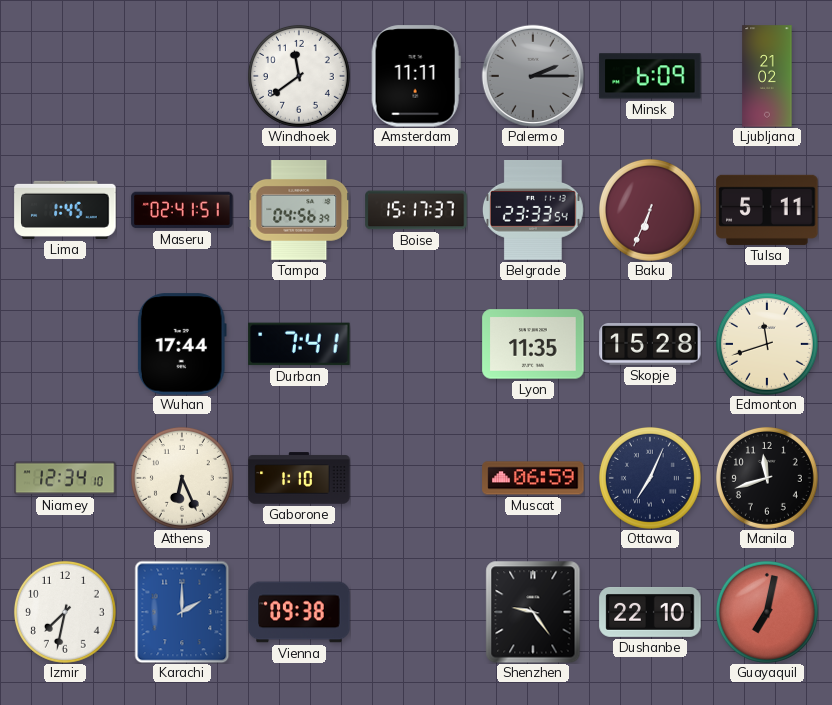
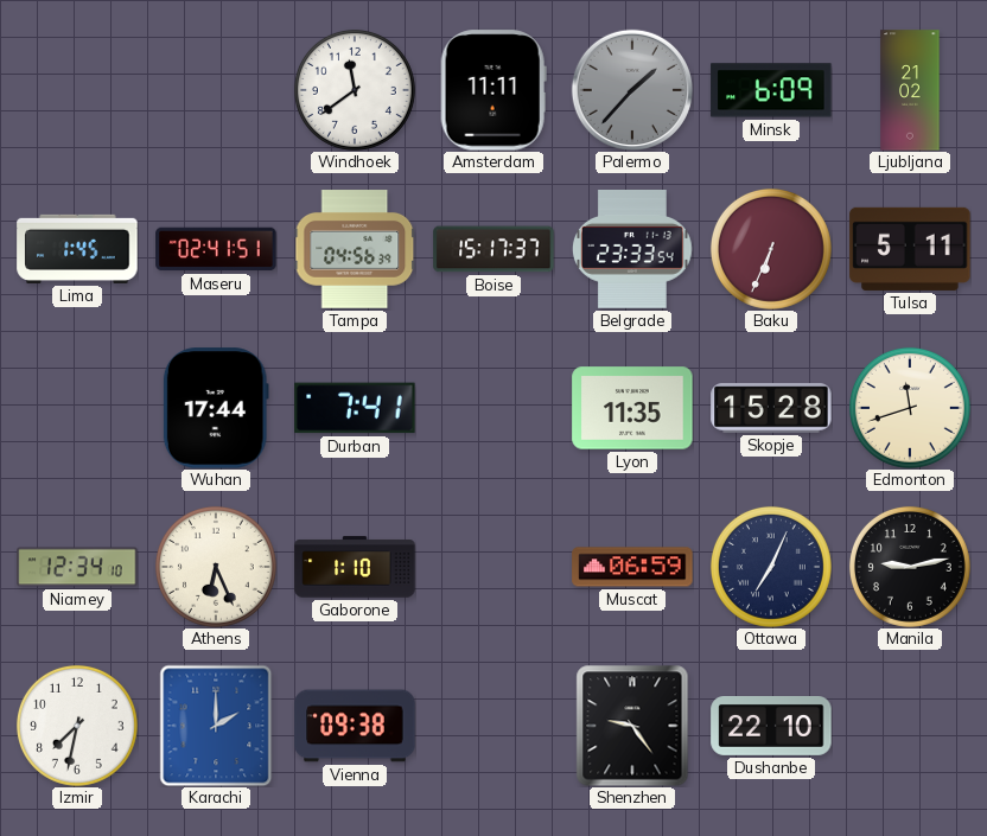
Palermo: 2:15 -> 1:37 (632, 90)
Manila: 11:42 -> 9:13 (910, 567)
Guayaquil: 7:02 -> none (767, 612)
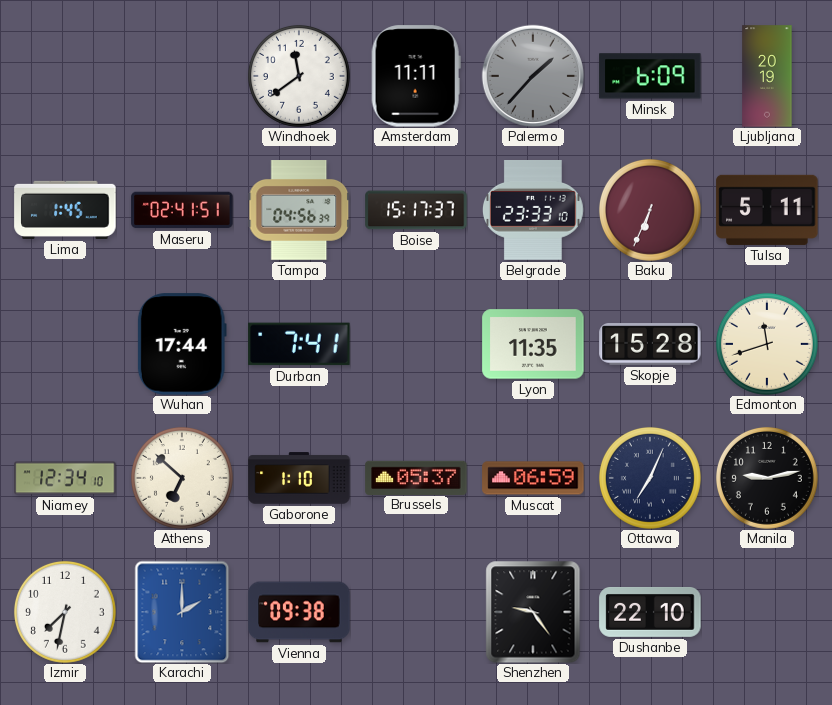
Ljubljana: 21:02 -> 20:19 (767, 76)
Belgrade: 23:33:54 -> 23:33:10 (533, 210)
Athens: 6:26 -> 6:52 (182, 478)
Brussels: none -> 05:37 (416, 477)
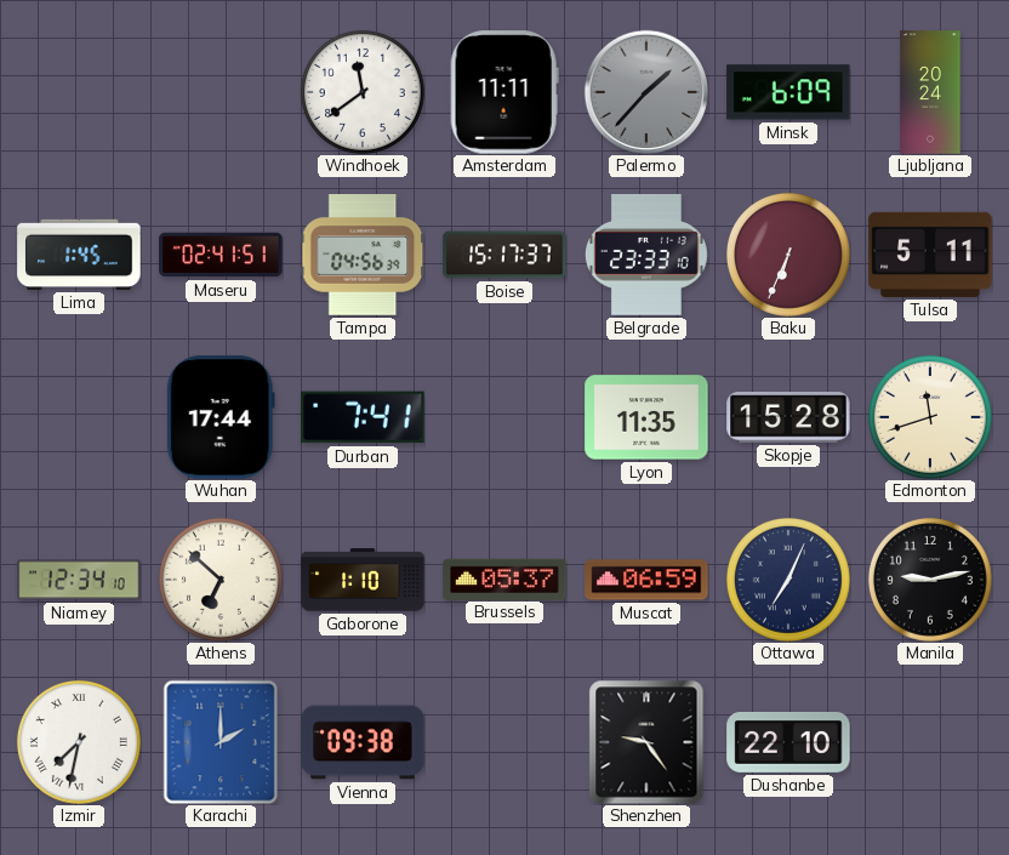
Ljubljana: 20:19 -> 20:24 (930, 92)
Izmir numerals: Arabic -> Roman (79, 742)
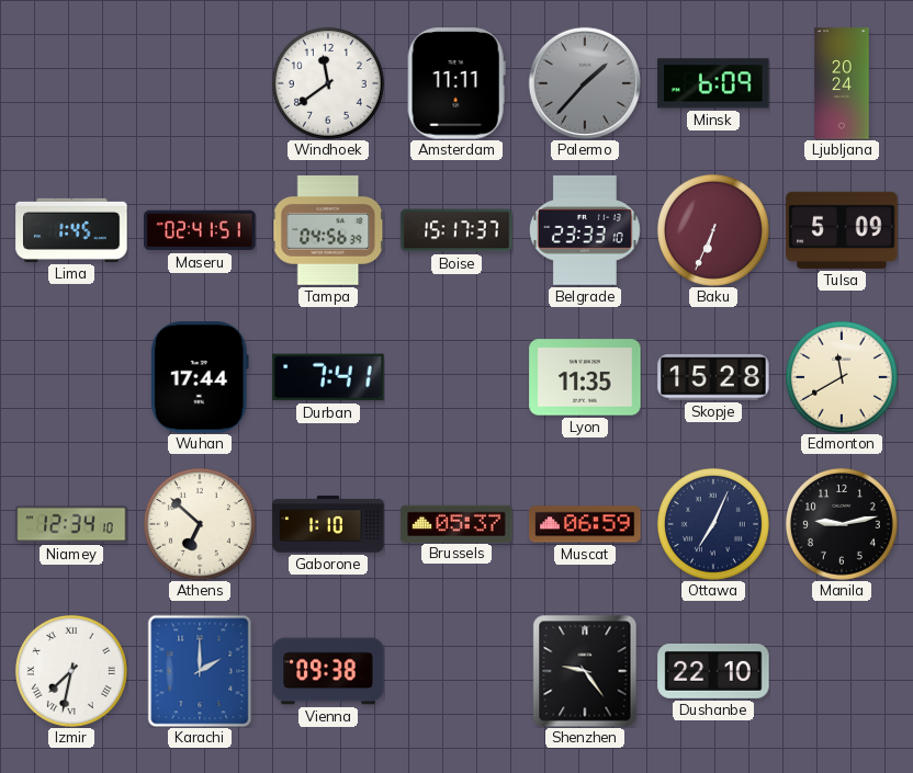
Tulsa: 5:11 -> 5:09 (842, 230)
Edmonton: 11:42 -> 11:40 (842, 377)
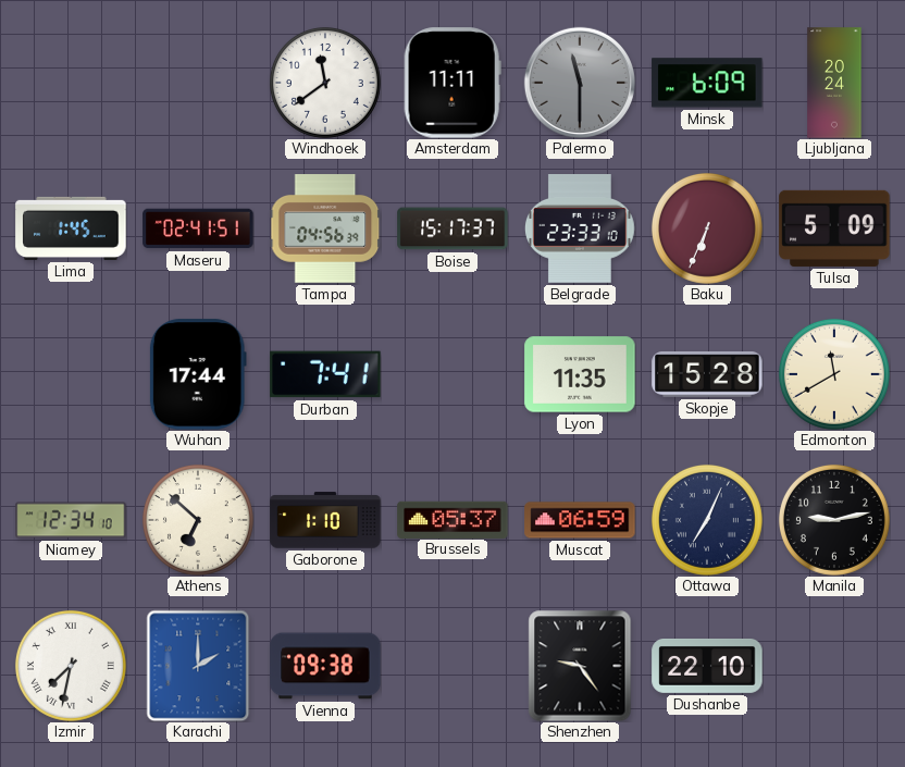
Palermo: 1:37 -> 11:30 (580, 83)
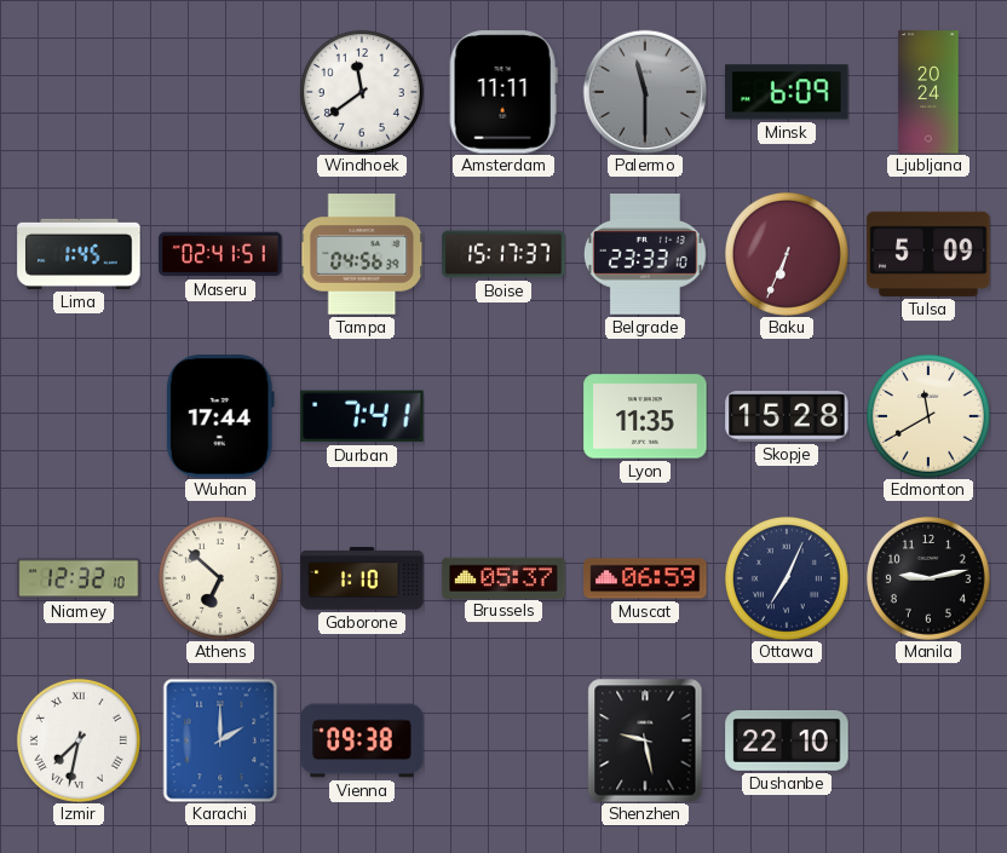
Niamey: 12:34 -> 12:32 (79, 578)
Shenzhen: 9:24 -> 9:28 (645, 740)
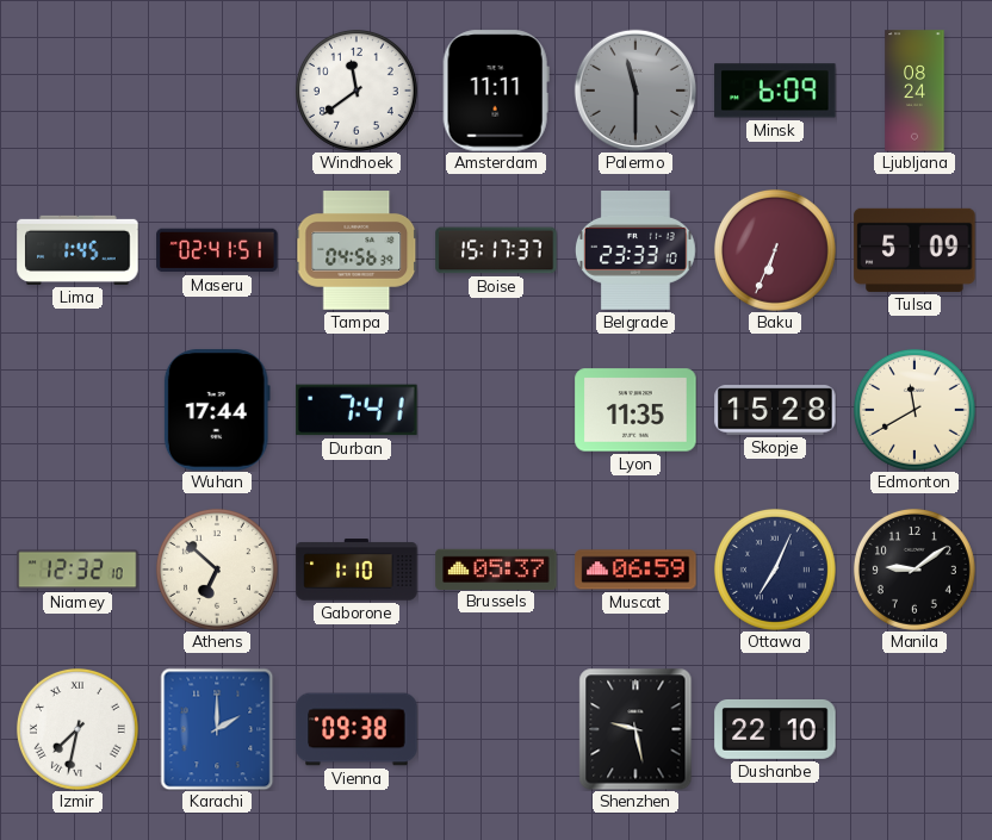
Ljubljana: 20:24 -> 08:24 (914, 91)
Manila: 9:13 -> 9:09 (914, 570)
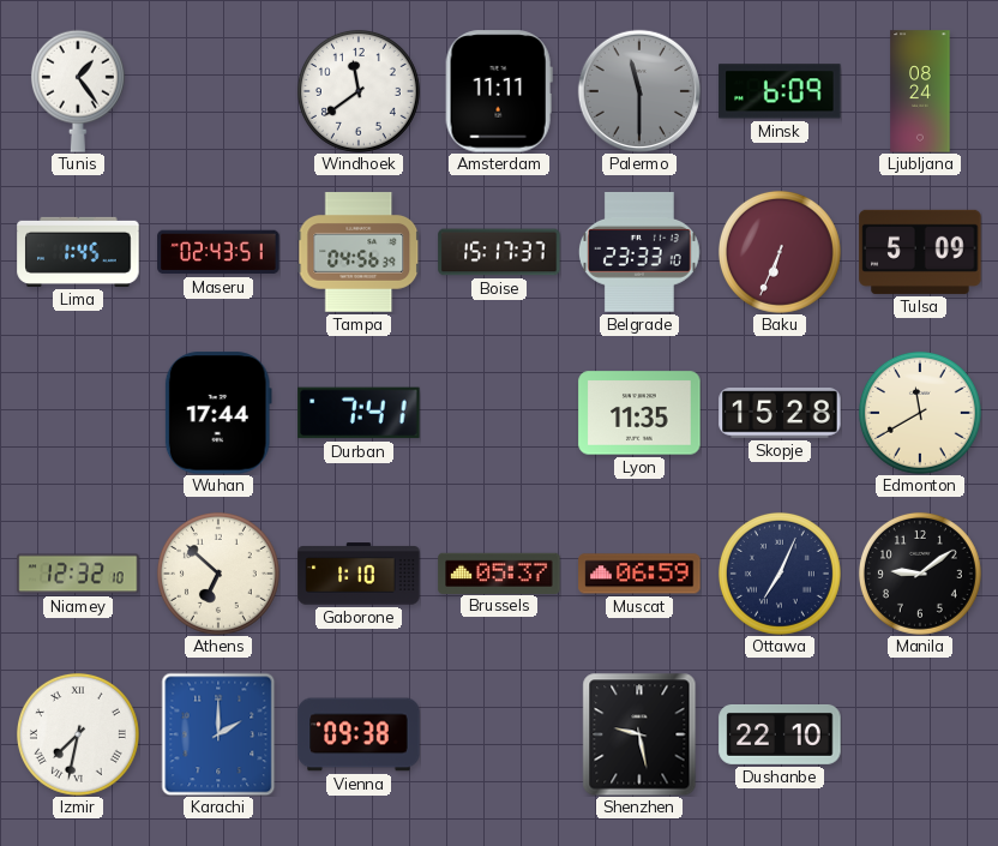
Tunis: none -> 1:24 (78, 91)
Maseru: 02:41 -> 02:43 (218, 252)
